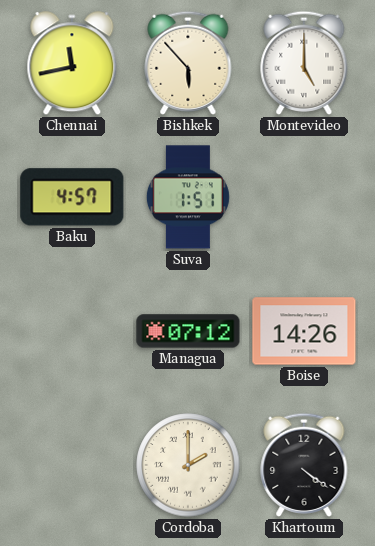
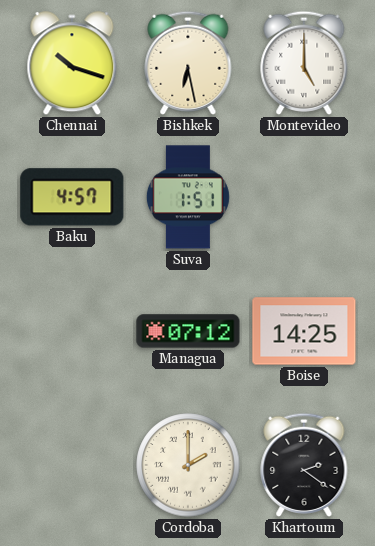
Chennai: 11:43 -> 10:18 (72, 64)
Bishkek: 5:53 -> 6:28 (188, 63)
Boise: 14:26 -> 14:25 (304, 331)
Khartoum: 4:21 -> 2:21 (304, 465)
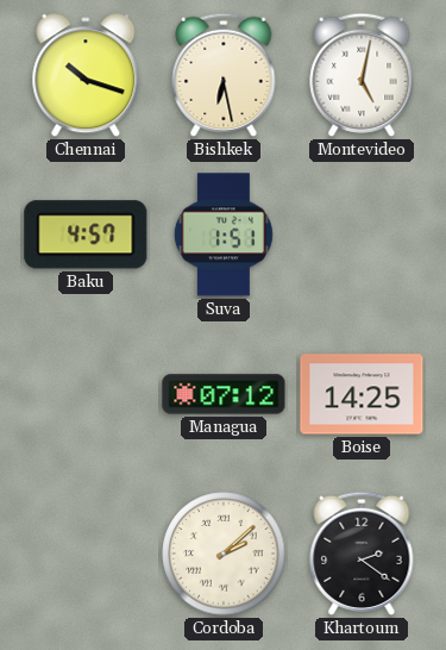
Montevideo: 5:00 -> 5:02 (362, 75)
Cordoba: 2:00 -> 2:08 (224, 554)
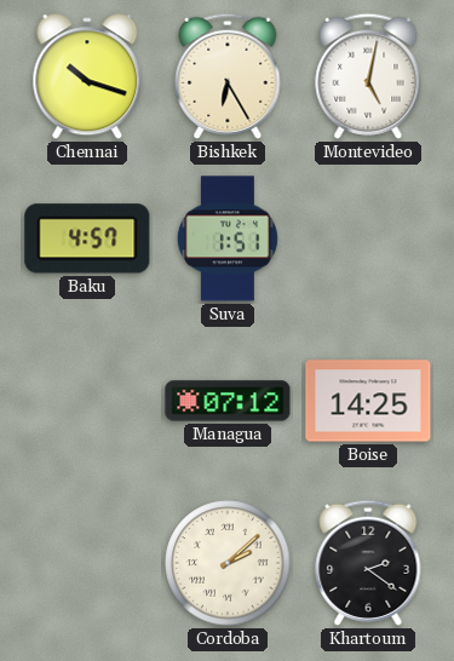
Bishkek: 6:28 -> 6:25 (228, 76)
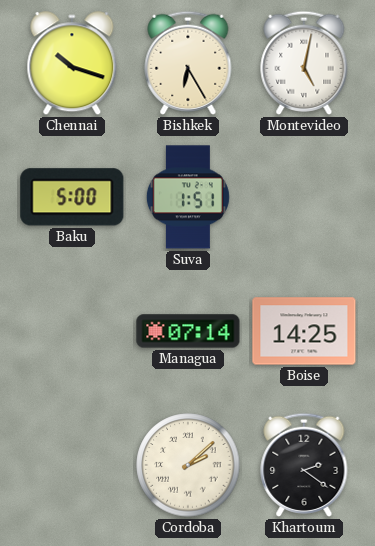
Baku: 4:57 -> 5:00 (72, 197)
Managua: 07:12 -> 07:14 (188, 331)
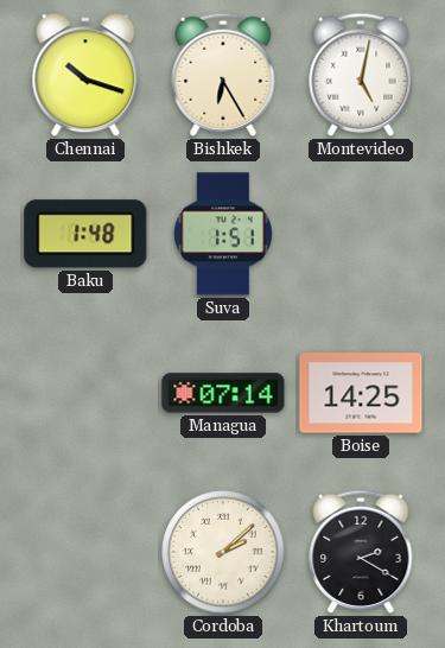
Baku: 5:00 -> 1:48 (85, 234)
Khartoum: 2:21 -> 2:20 (361, 552)
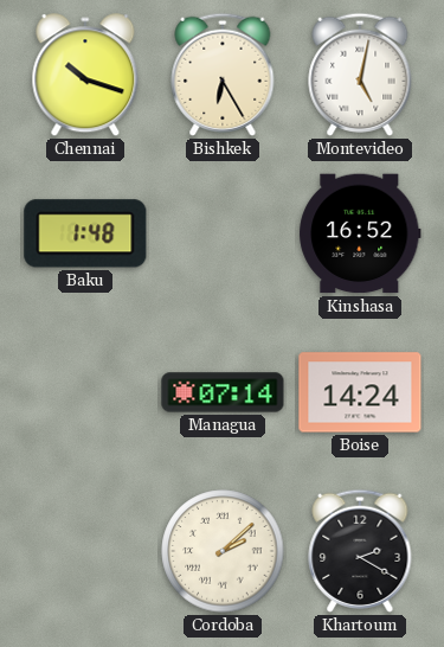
Suva: 1:51 -> none (223, 234)
Kinshasa: none -> 16:52 (360, 233)
Boise: 14:25 -> 14:24 (360, 392)
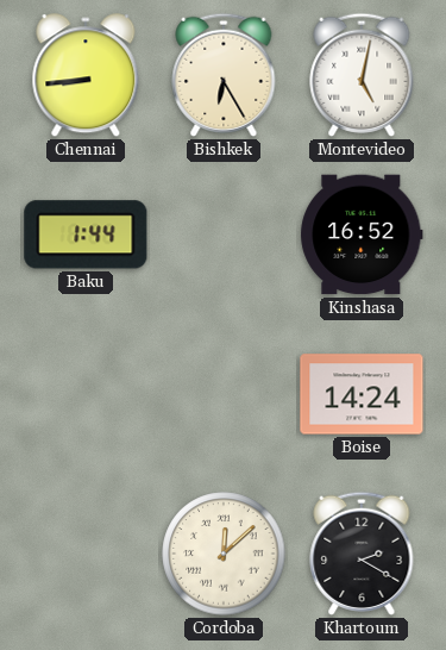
Chennai: 10:18 -> 8:44 (86, 76)
Baku: 1:48 -> 1:44 (86, 235)
Managua: 07:14 -> none (223, 392)
Cordoba: 2:08 -> 12:08 (224, 554)
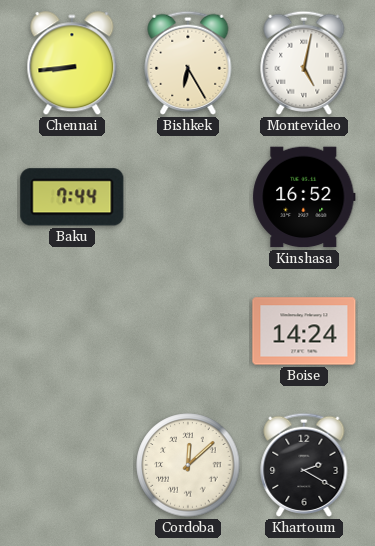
Baku: 1:44 -> 7:44 (72, 197)
